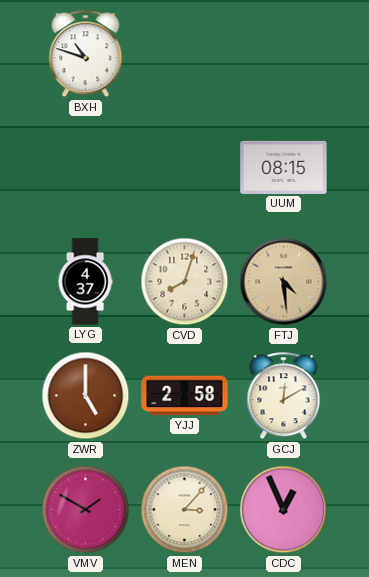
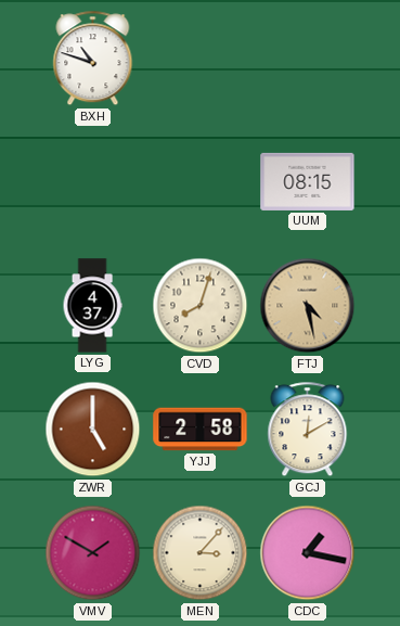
FTJ: 4:29 -> 4:28 (308, 306)
CDC: 12:56 -> 1:17 (308, 553)
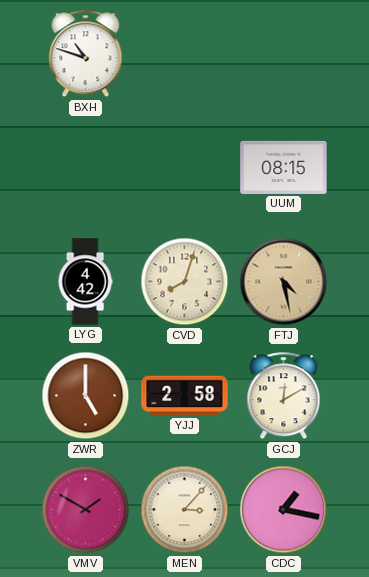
LYG: 4:37 -> 4:42 (85, 282)
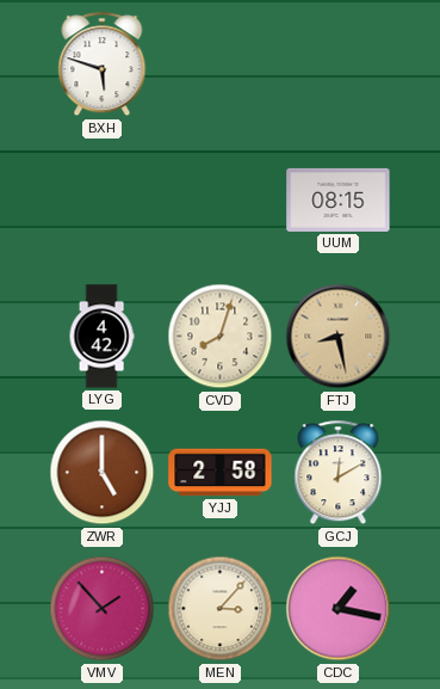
BXH: 10:48 -> 5:48 (103, 64)
FTJ: 4:28 -> 8:28 (339, 337)
VMV: 1:50 -> 1:53 (103, 609)
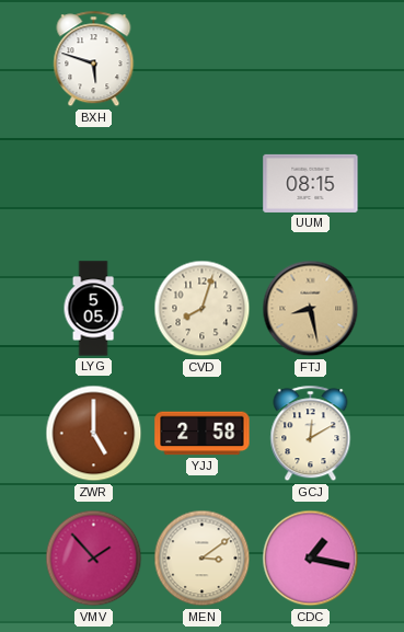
LYG: 4:42 -> 5:05 (93, 309)
MEN: 3:07 -> 3:09 (203, 559)
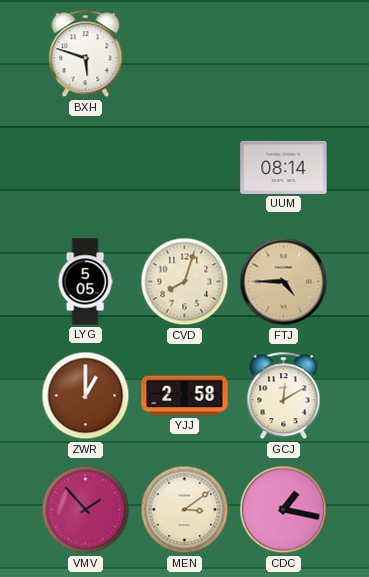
UUM: 08:15 -> 08:14 (284, 167)
FTJ: 8:28 -> 4:45 (284, 282)
ZWR: 5:00 -> 1:00 (86, 396)
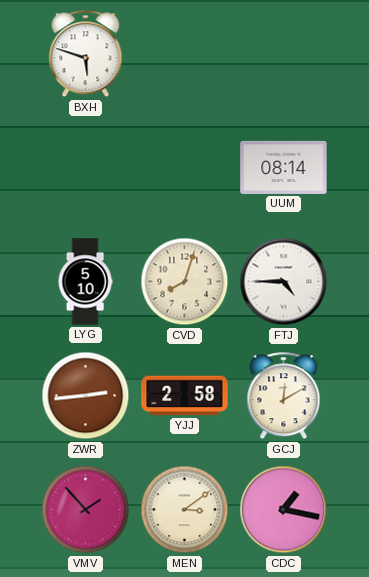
LYG: 5:05 -> 5:10 (85, 282)
FTJ dial: champagne -> white (284, 282)
ZWR: 1:00 -> 2:44 (86, 396)
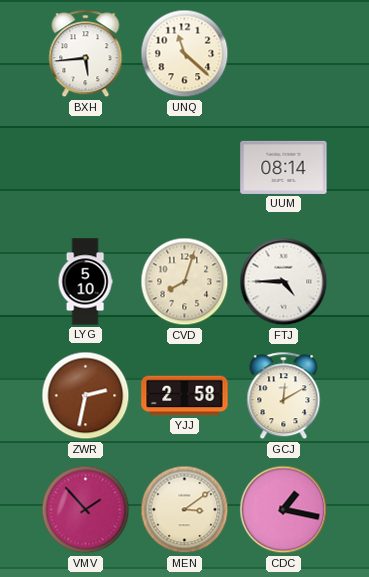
BXH: 5:48 -> 5:44 (86, 54)
UNQ: none -> 11:22 (185, 54)
ZWR: 2:44 -> 2:32 (86, 396)
